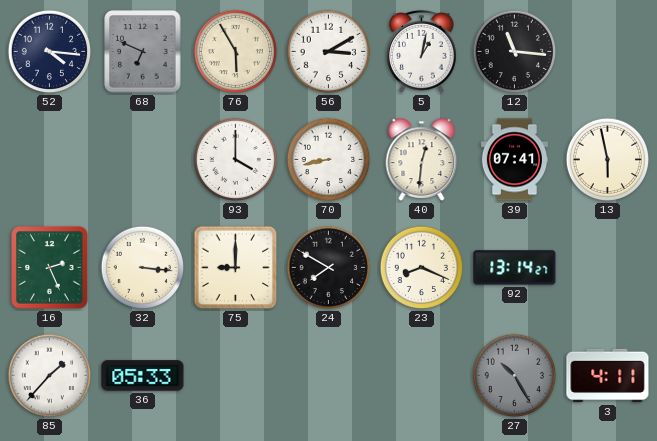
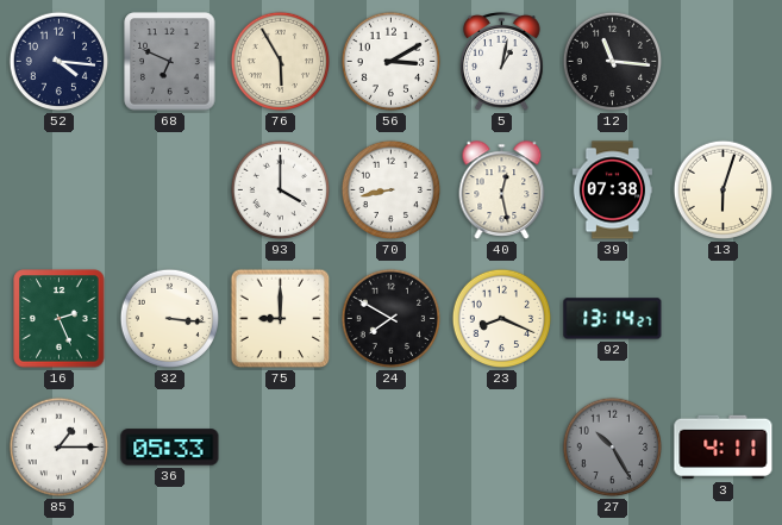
40: 12:31 -> 12:28 (502, 190)
39: 07:41 -> 07:38 (612, 190)
13: 5:58 -> 6:03 (724, 190)
85: 1:37 -> 1:15 (60, 448)
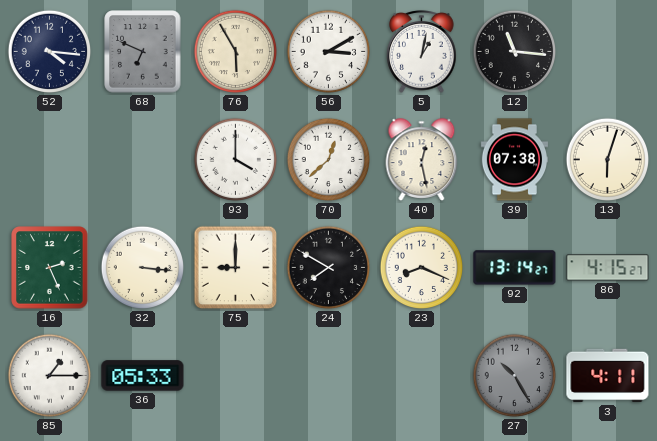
70: 8:43 -> 12:38 (329, 160)
86: none -> 4:15 (608, 268)
